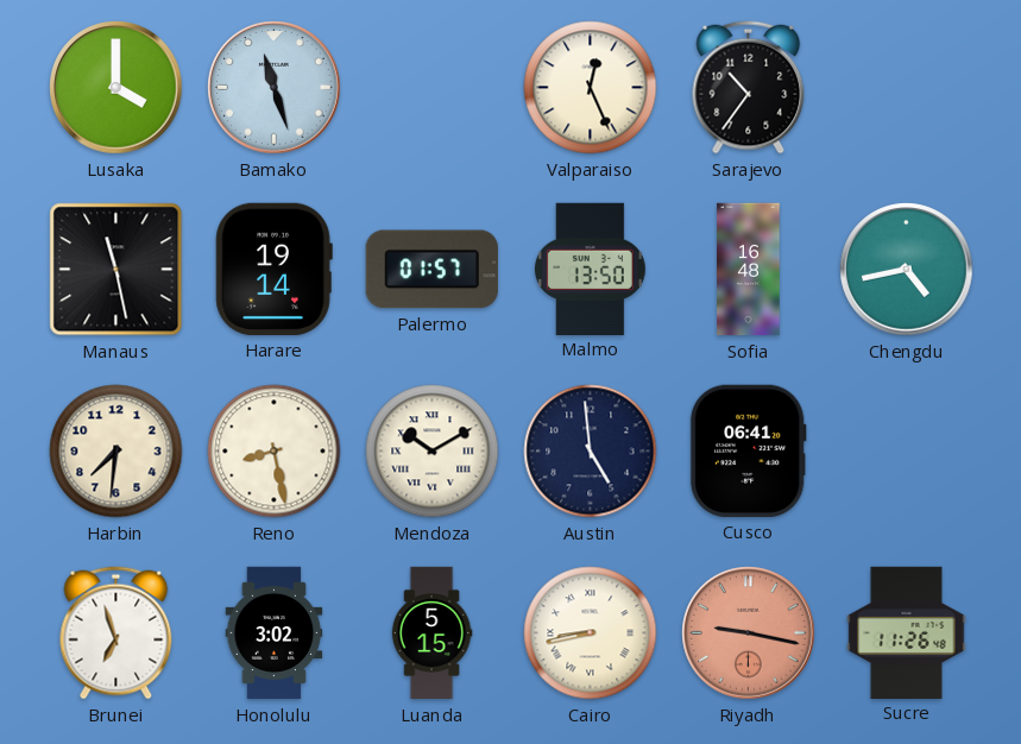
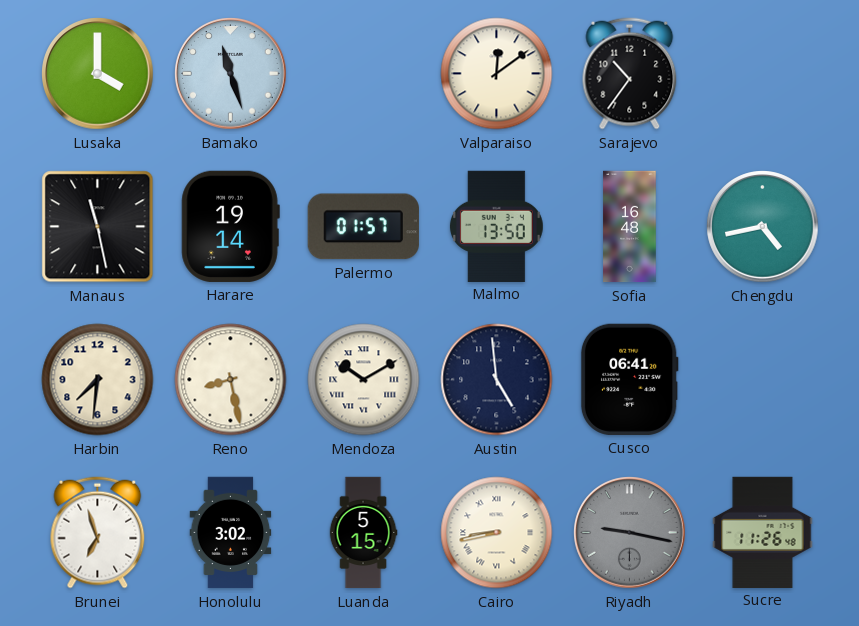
Valparaiso: 12:26 -> 12:09 (497, 74)
Riyadh dial: salmon -> grey (630, 533)
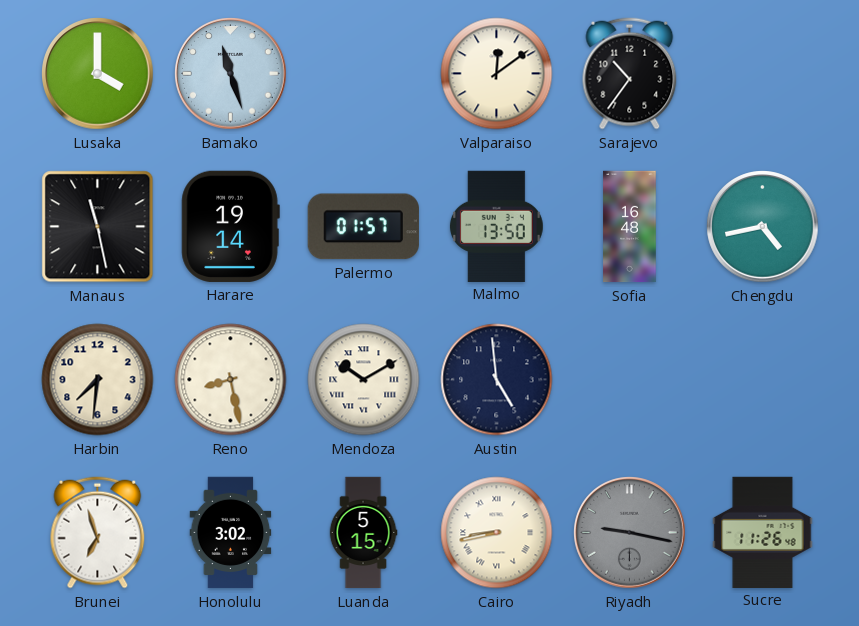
Cusco: 06:41 -> none (629, 379)
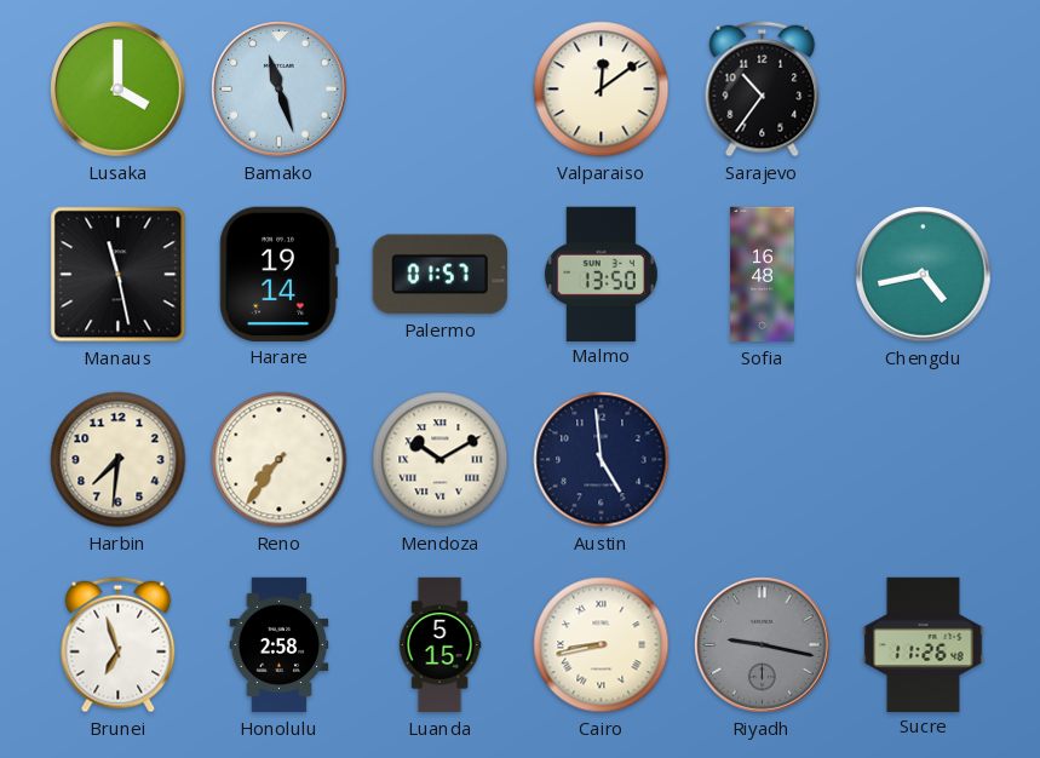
Reno: 8:28 -> 7:36 (280, 460)
Honolulu: 3:02 -> 2:58 (280, 645)
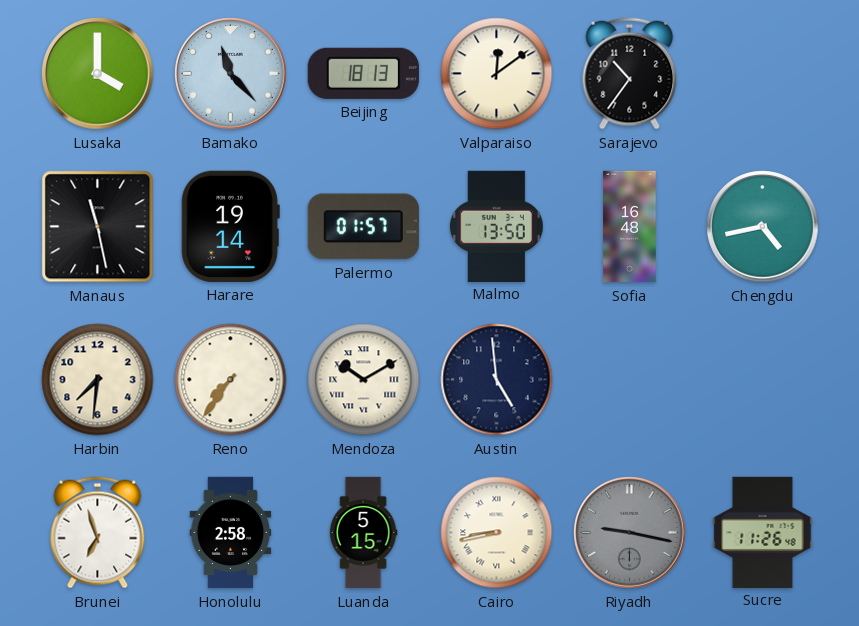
Bamako: 11:27 -> 11:23 (231, 74)
Beijing: none -> 18:13 (363, 73)
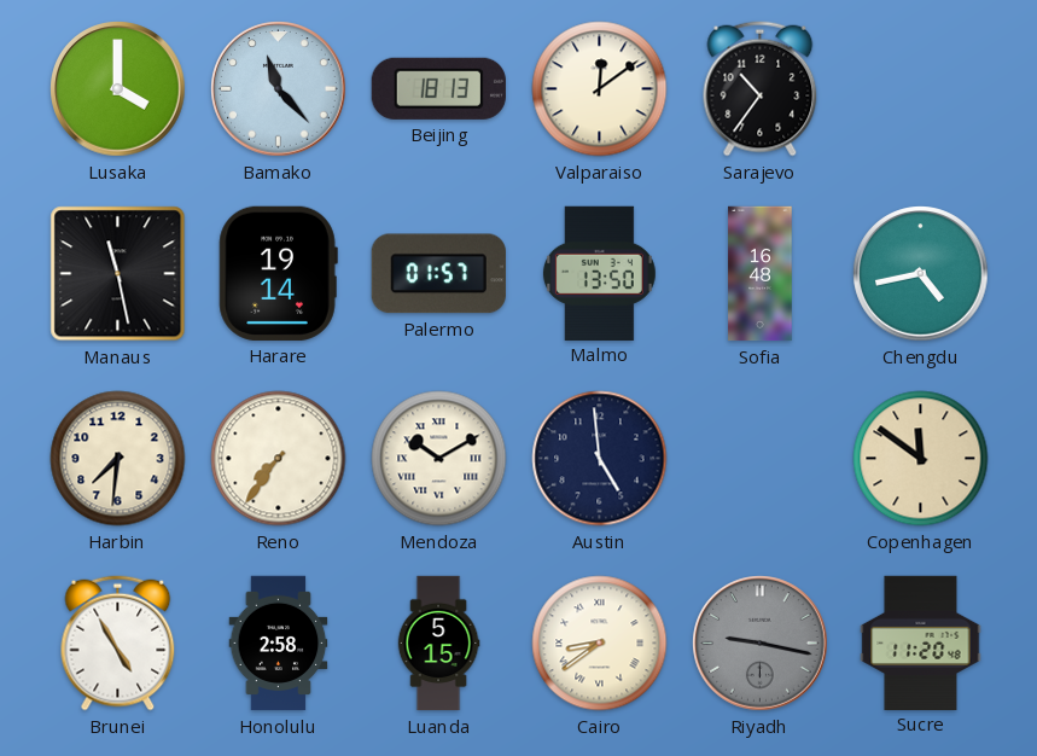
Copenhagen: none -> 11:51 (921, 459)
Brunei: 6:57 -> 4:55 (118, 644)
Cairo: 8:43 -> 8:39 (600, 644)
Sucre: 11:26 -> 11:20 (921, 642)
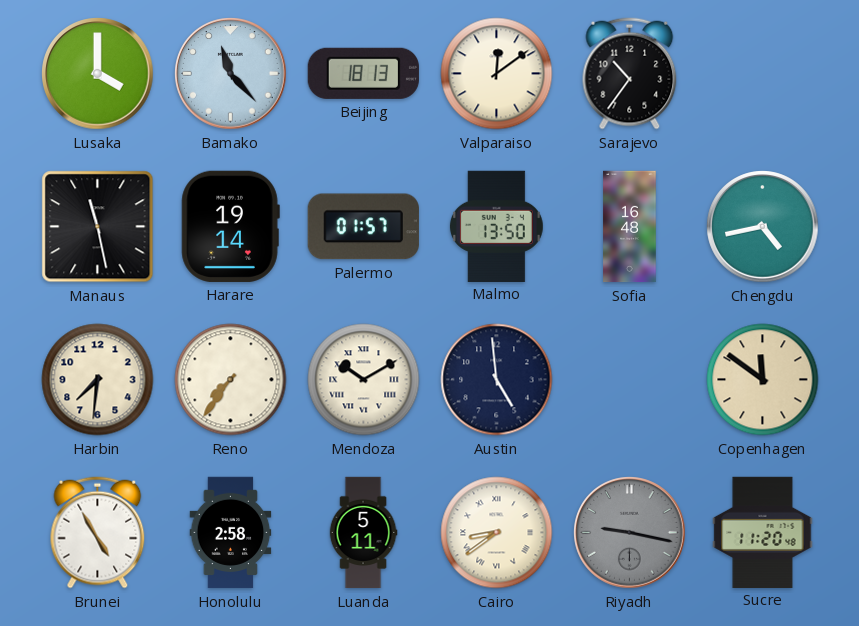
Luanda: 5:15 -> 5:11 (363, 533)
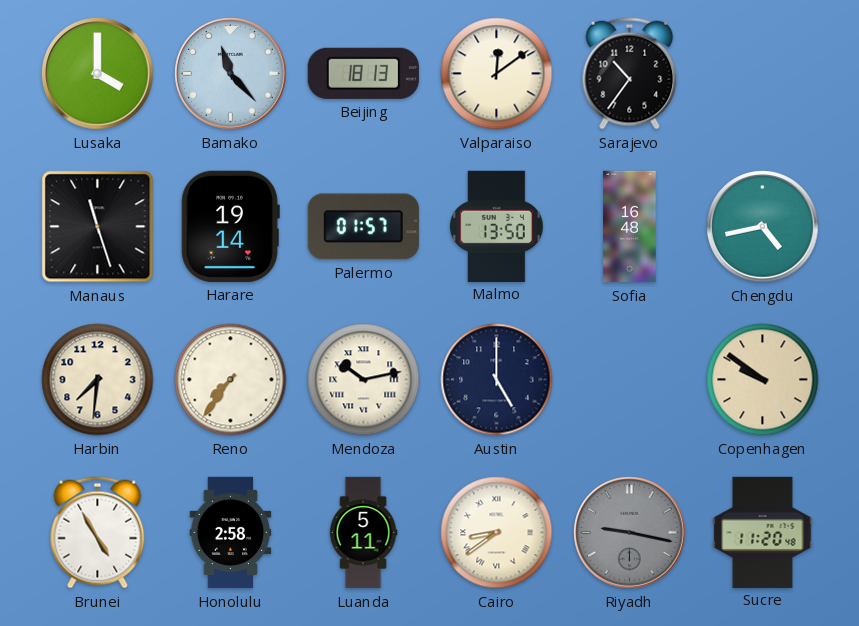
Manaus: 11:28 -> 11:27 (98, 227)
Mendoza: 10:10 -> 10:13 (364, 380)
Austin: 4:59 -> 5:00 (497, 380)
Copenhagen: 11:51 -> 9:51 (763, 380)
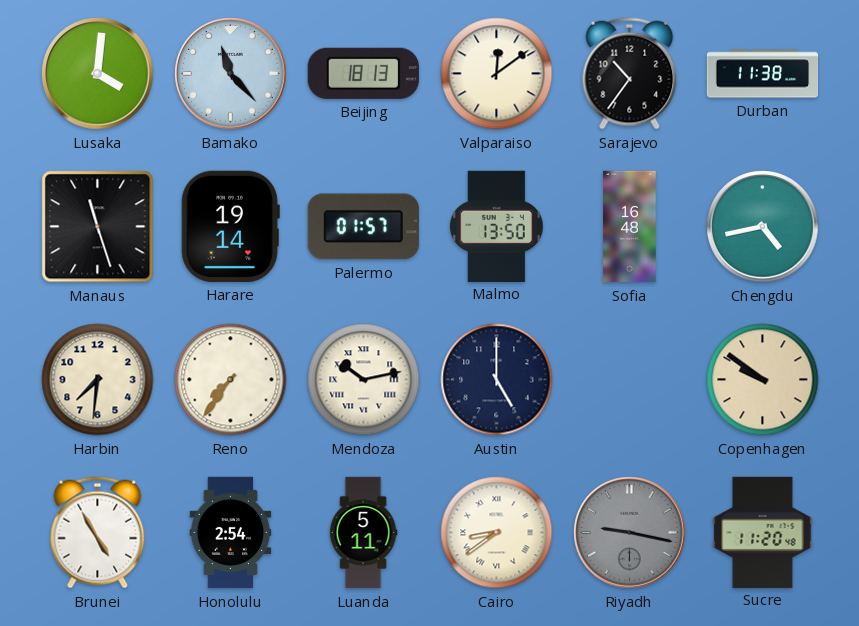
Lusaka: 4:00 -> 4:01 (98, 74)
Durban: none -> 11:38 (763, 74)
Honolulu: 2:58 -> 2:54 (231, 533)
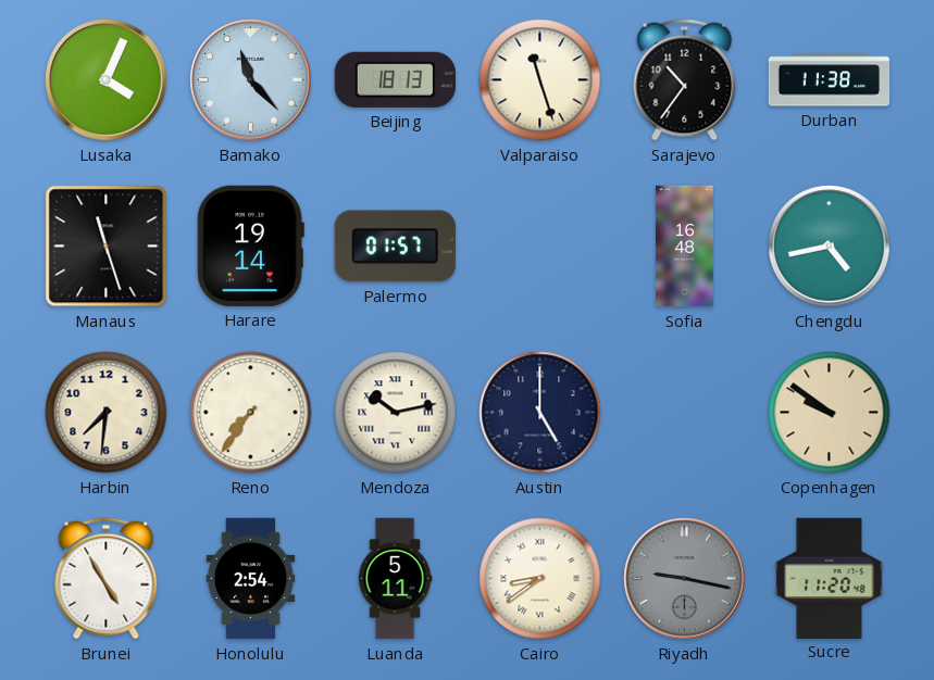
Lusaka: 4:01 -> 4:04 (107, 80)
Valparaiso: 12:09 -> 11:27 (540, 80)
Malmo: 13:50 -> none (496, 226)
